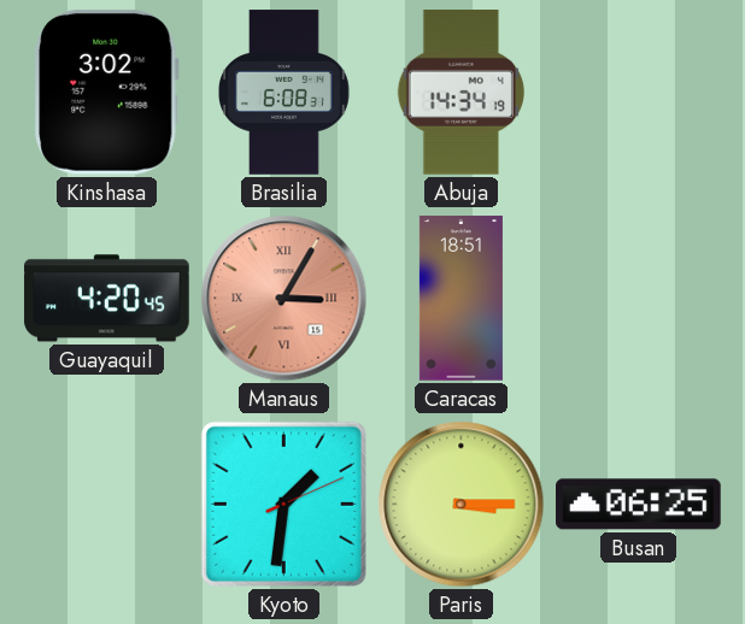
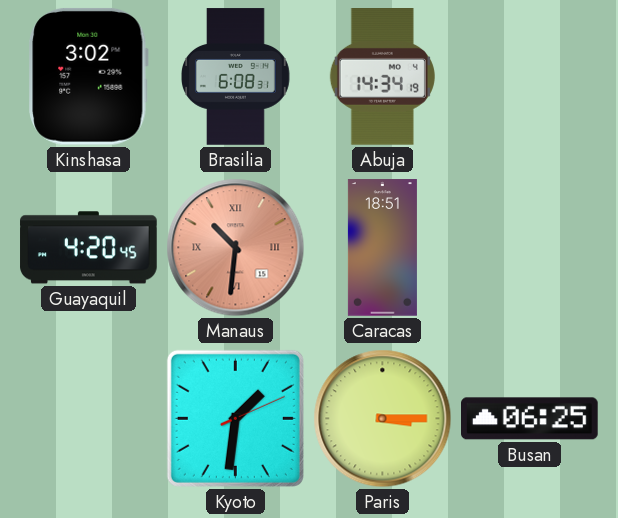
Manaus: 3:05 -> 10:31 (236, 248)
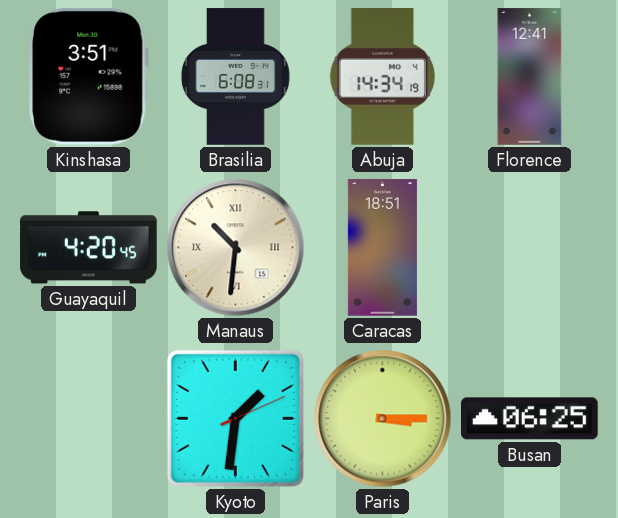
Kinshasa: 3:02 -> 3:51 (89, 76)
Florence: none -> 12:41 (530, 77)
Manaus dial: salmon -> cream (236, 248)
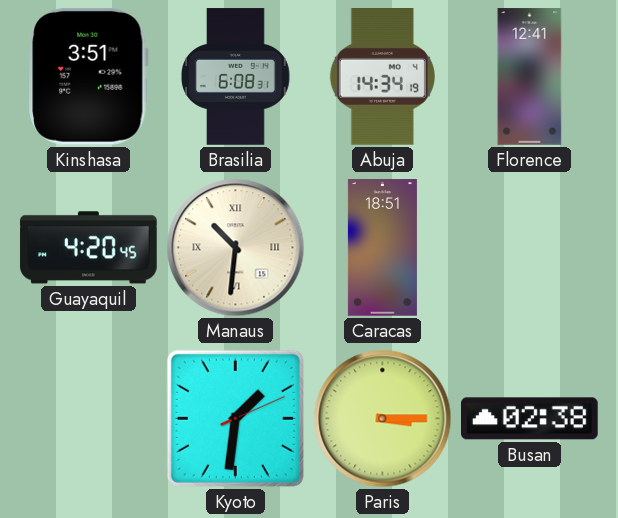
Busan: 06:25 -> 02:38 (530, 419)
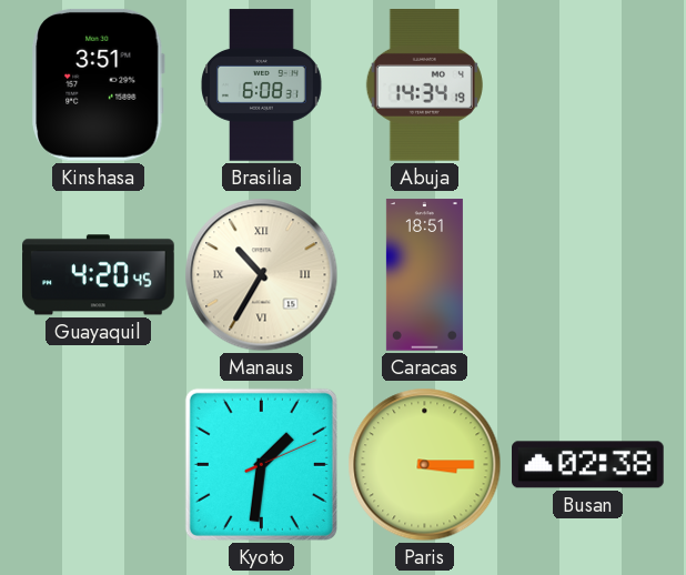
Florence: 12:41 -> none (530, 77)
Manaus: 10:31 -> 10:35 (262, 275)
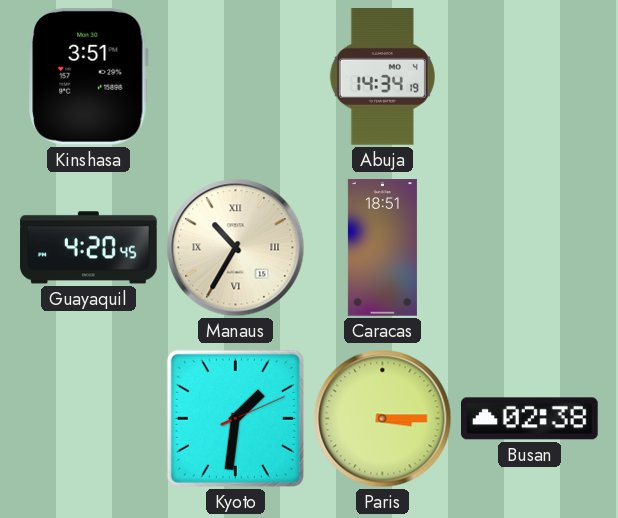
Brasilia: 6:08 -> none (262, 85)
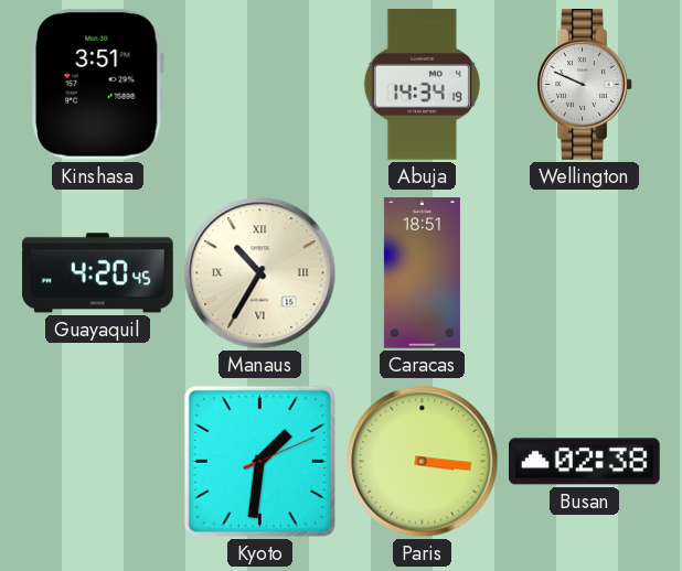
Wellington: none -> 9:49 (585, 85)
Paris: 3:15 -> 3:16 (423, 462)
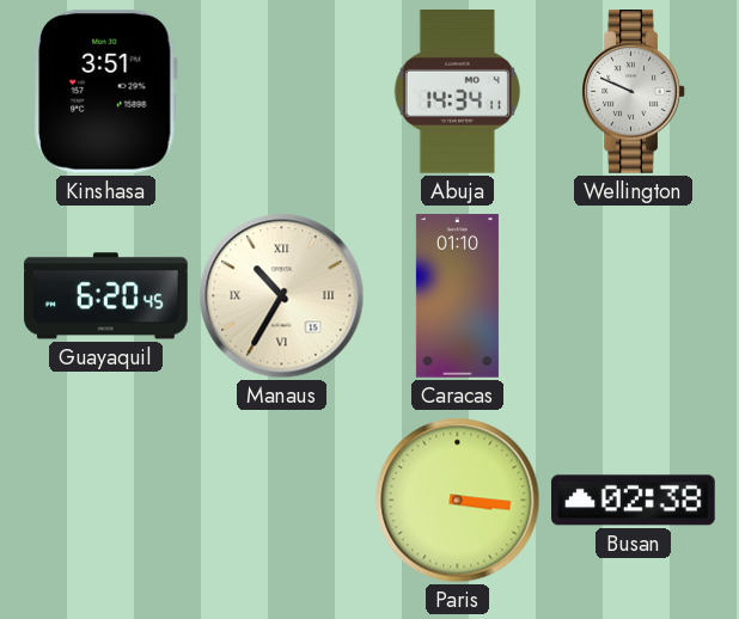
Abuja: 14:34:19 -> 14:34:11 (457, 92)
Guayaquil: 4:20 -> 6:20 (106, 296)
Caracas: 18:51 -> 01:10 (457, 296)
Kyoto: 1:31 -> none (259, 461)
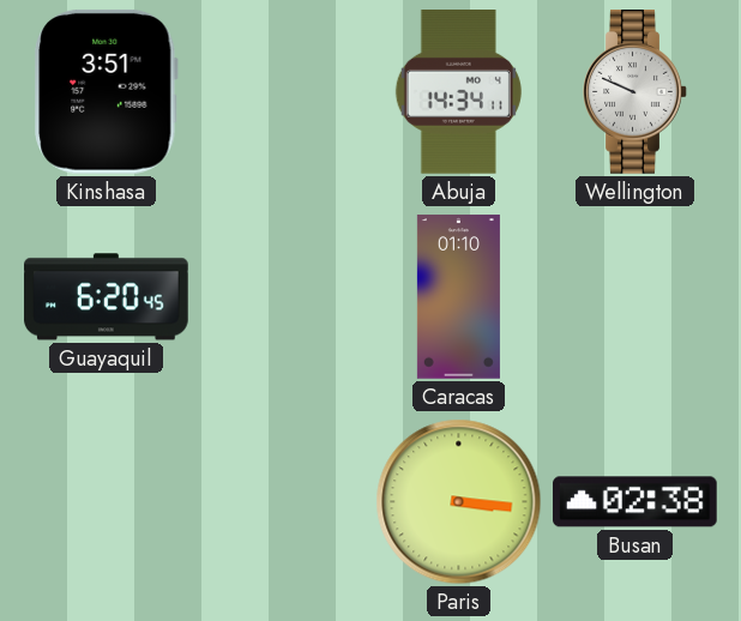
Manaus: 10:35 -> none (282, 296)
